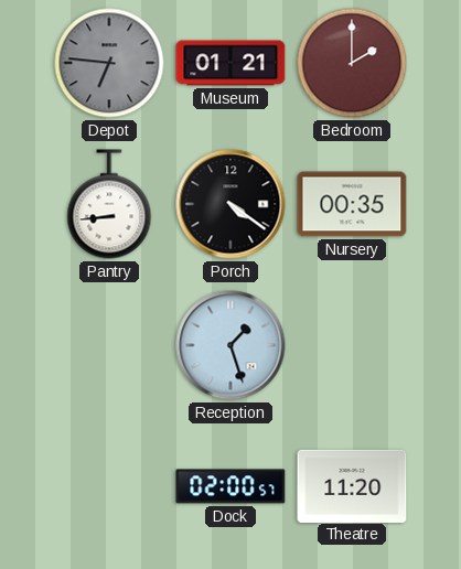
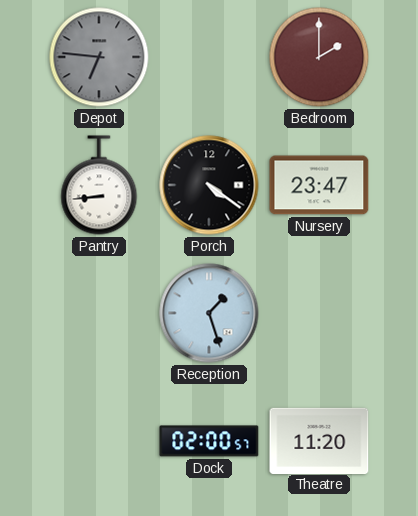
Museum: 01:21 -> none (230, 63)
Nursery: 00:35 -> 23:47 (319, 185)
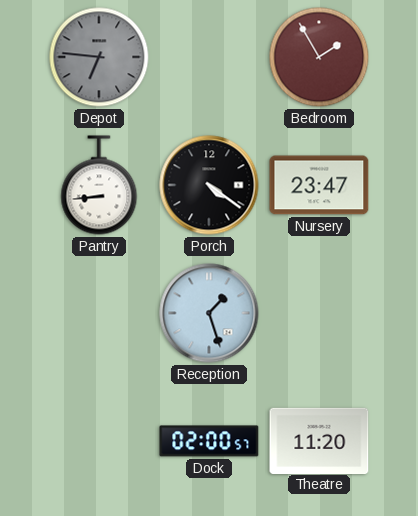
Bedroom: 2:00 -> 1:55 (319, 57)
